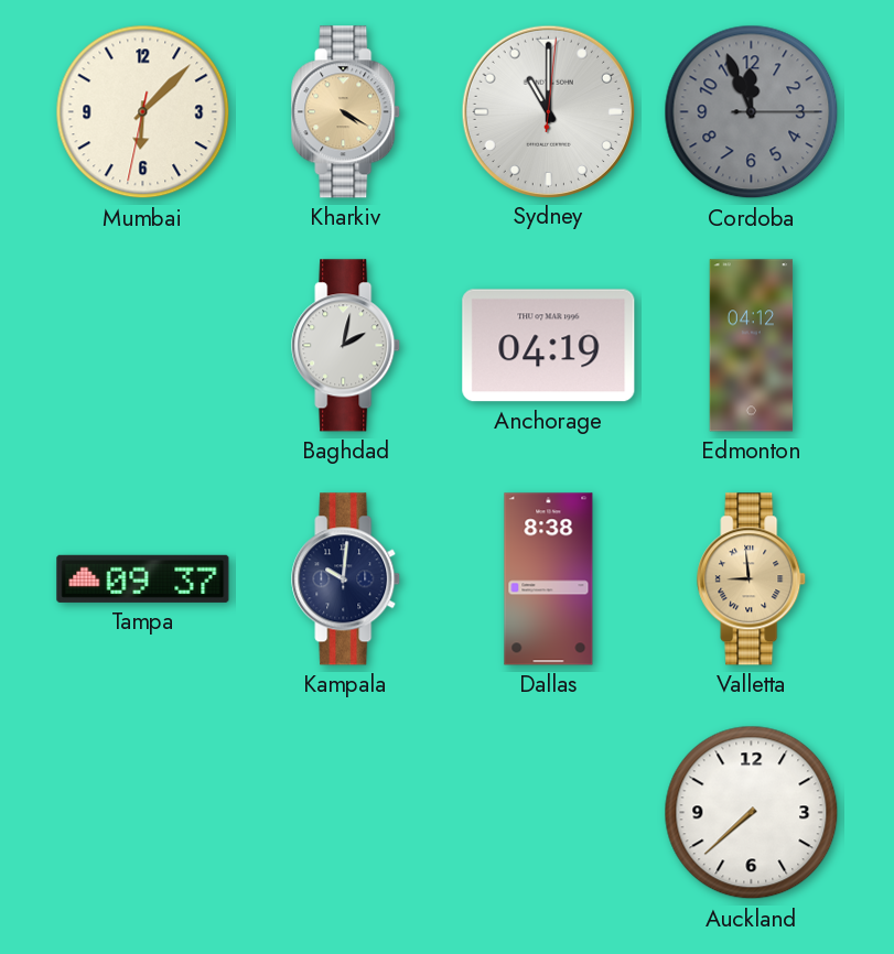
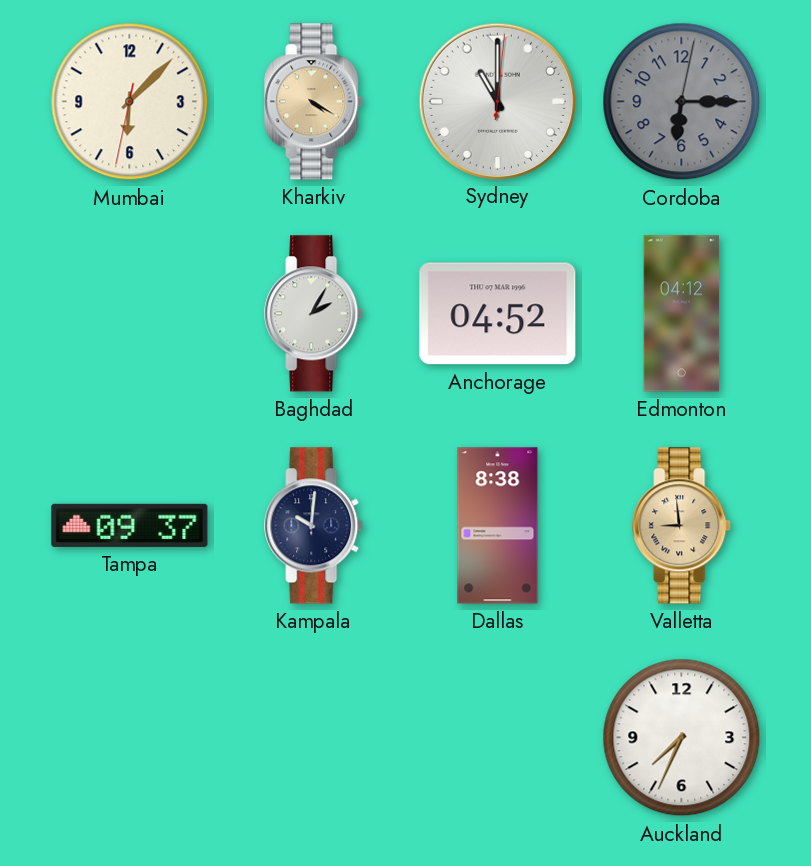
Cordoba: 11:56 -> 6:15 (682, 102)
Baghdad: 2:02 -> 2:05 (314, 314)
Anchorage: 04:19 -> 04:52 (498, 314)
Auckland: 7:38 -> 7:34 (682, 738)
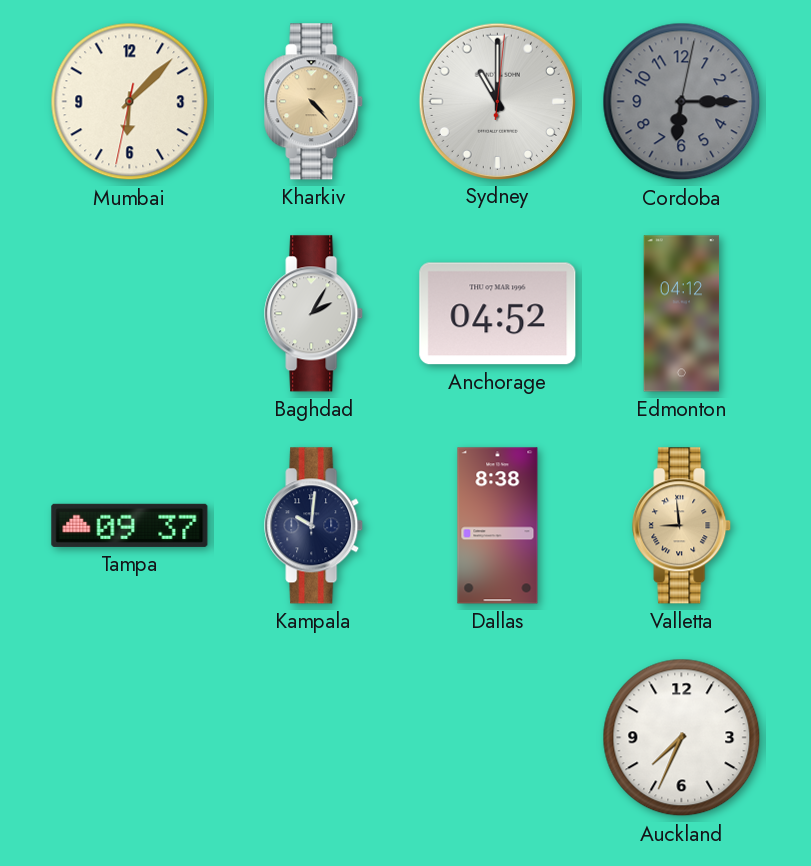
Kharkiv: 4:20 -> 4:23 (314, 102)
